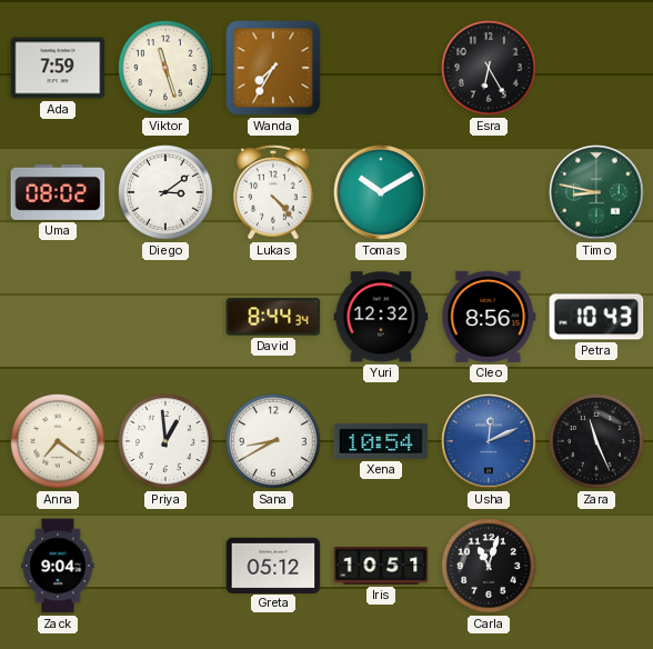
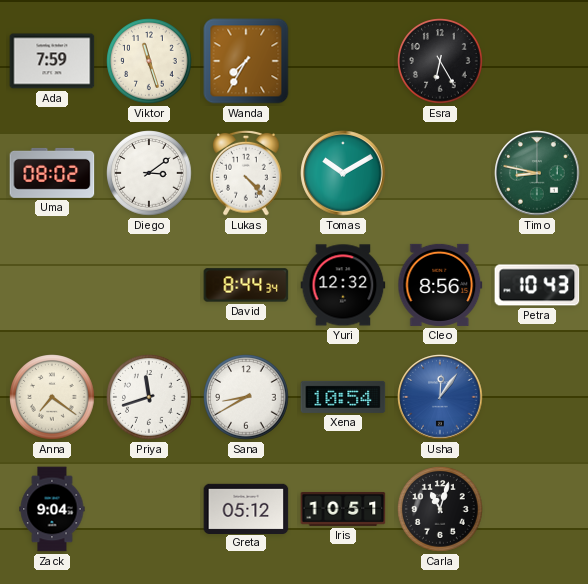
Priya: 12:59 -> 11:42 (149, 397)
Usha: 12:11 -> 12:06 (440, 397)
Zara: 11:26 -> none (596, 441)
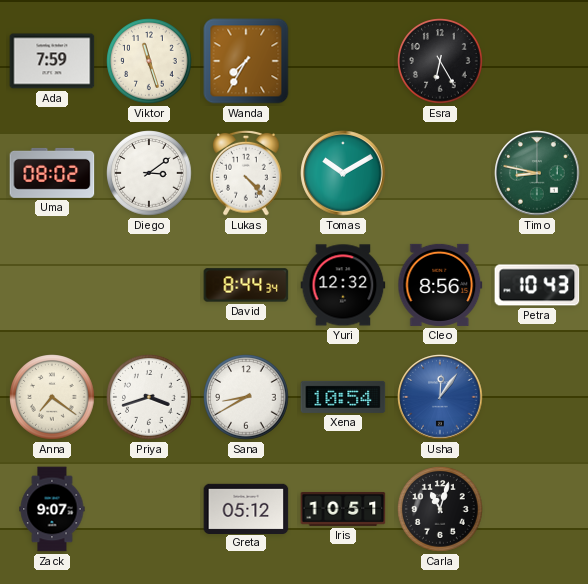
Priya: 11:42 -> 3:42 (149, 397)
Zack: 9:04 -> 9:07 (52, 509)
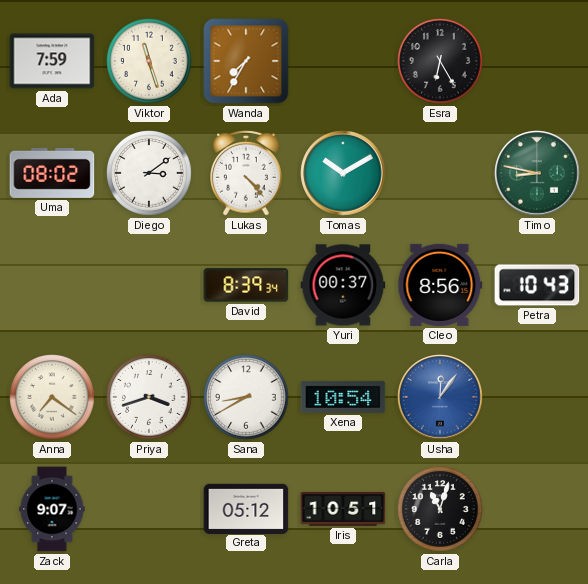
David: 8:44 -> 8:39 (246, 285)
Yuri: 12:32 -> 00:37 (343, 285)
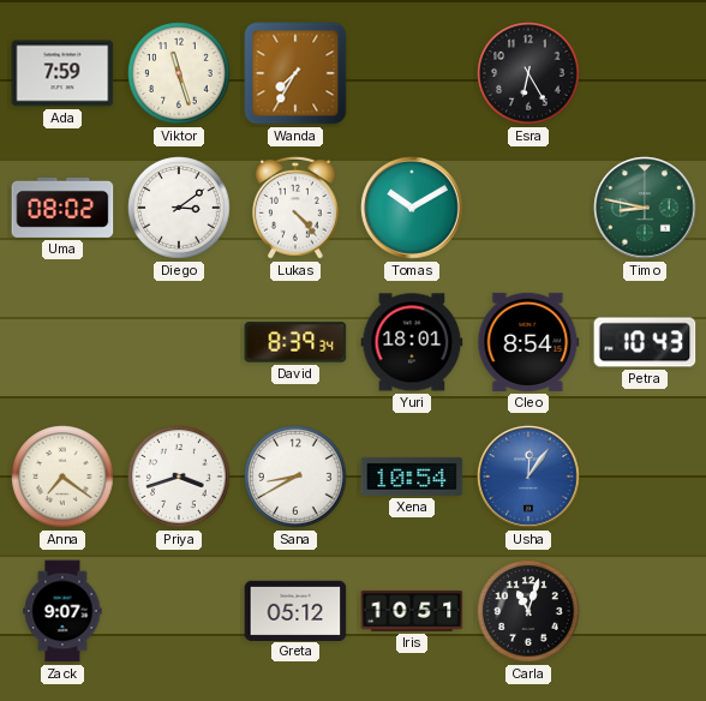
Yuri: 00:37 -> 18:01 (412, 342)
Cleo: 8:56 -> 8:54 (528, 342)
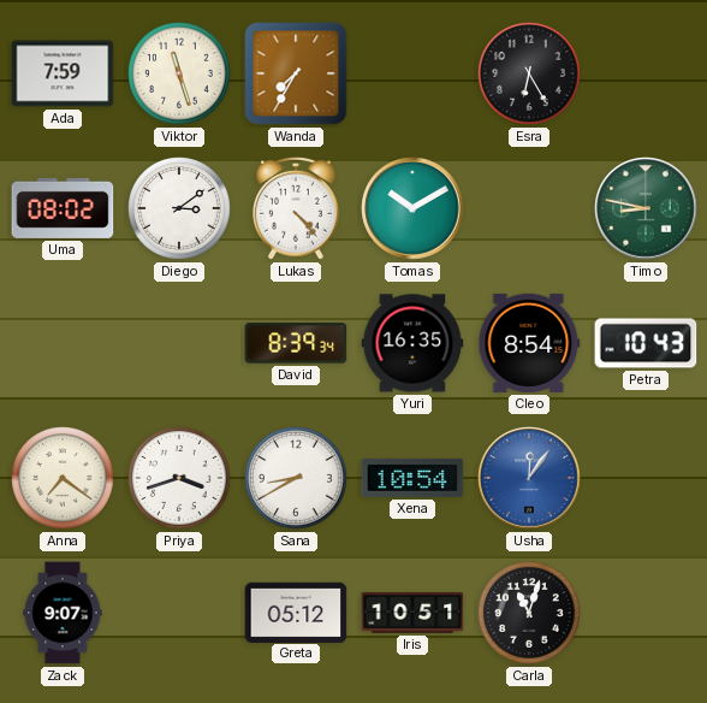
Yuri: 18:01 -> 16:35 (412, 343)
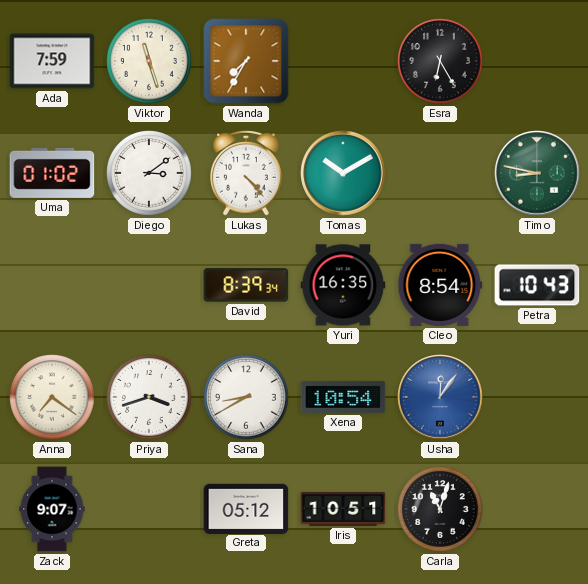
Uma: 08:02 -> 01:02 (52, 173)
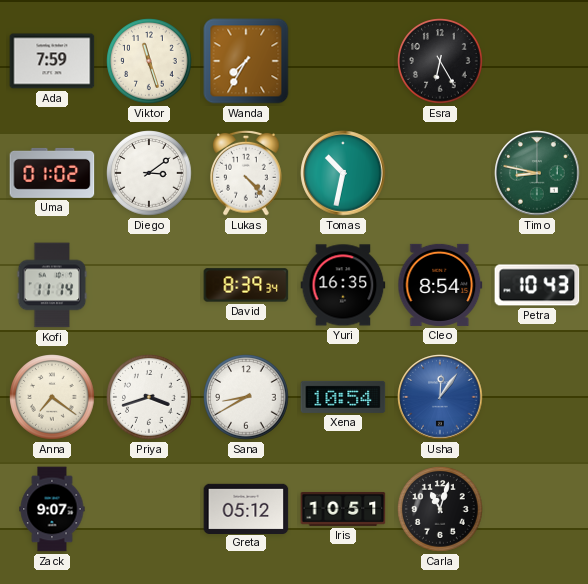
Tomas: 10:10 -> 10:32 (343, 173)
Kofi: none -> 11:14 (52, 285)
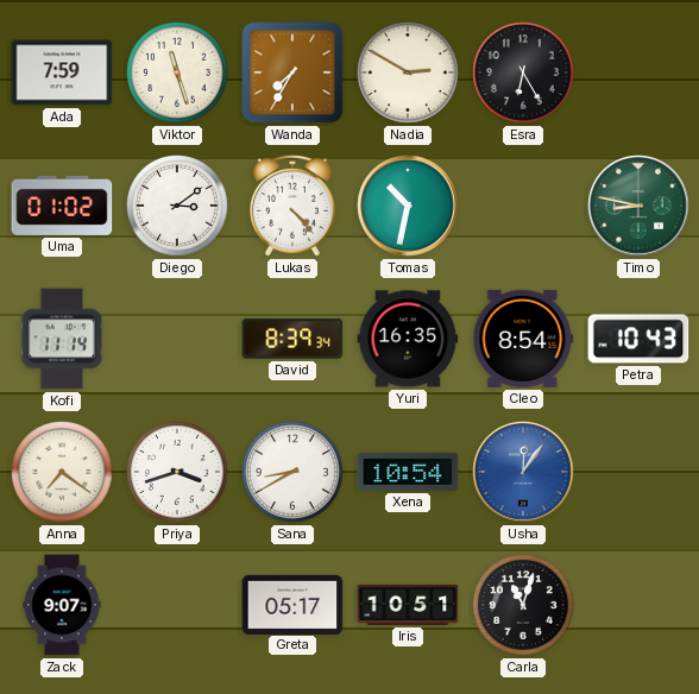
Nadia: none -> 2:50 (408, 72)
Greta: 05:12 -> 05:17 (292, 604)
